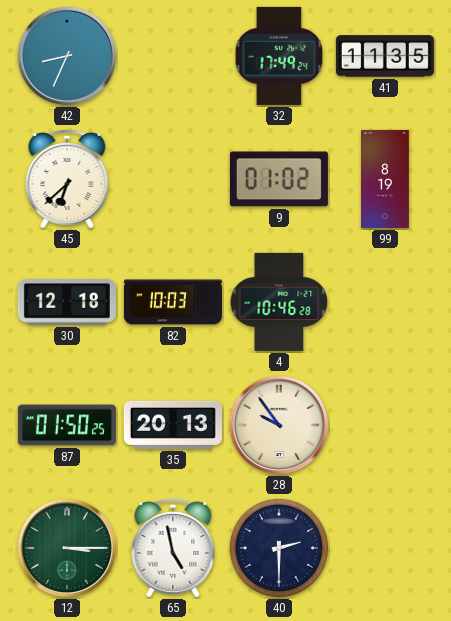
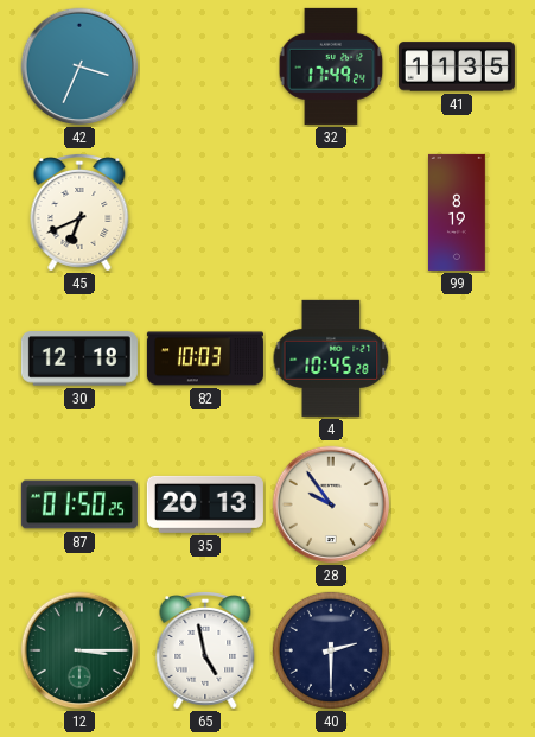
42: 8:34 -> 3:34 (79, 66)
45: 6:38 -> 6:41 (79, 214)
9: 01:02 -> none (279, 179)
4: 10:46 -> 10:45 (331, 358)
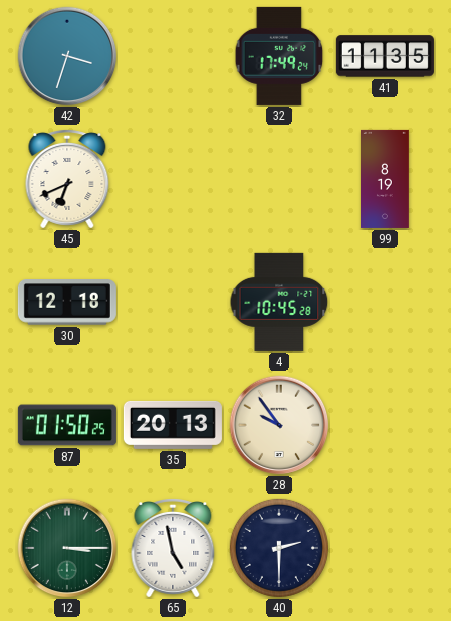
42: 3:34 -> 3:33 (67, 56)
82: 10:03 -> none (205, 358)
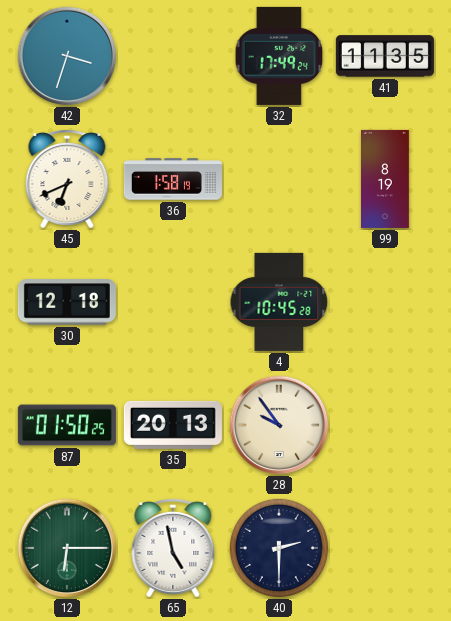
36: none -> 1:58 (173, 179)
12: 3:15 -> 6:15 (67, 548)
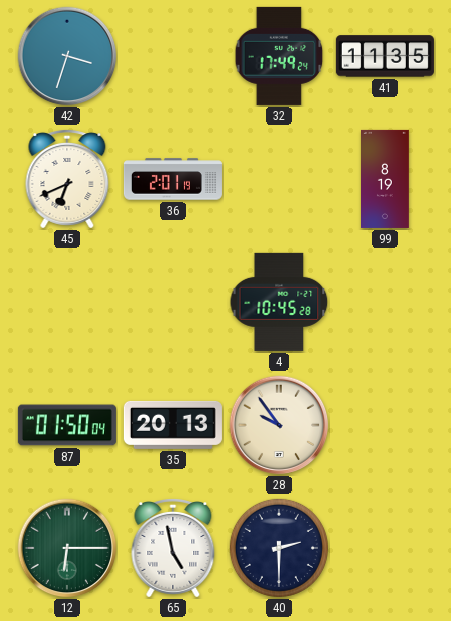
36: 1:58 -> 2:01 (173, 179)
30: 12:18 -> none (67, 302)
87: 01:50:25 -> 01:50:04 (67, 425)
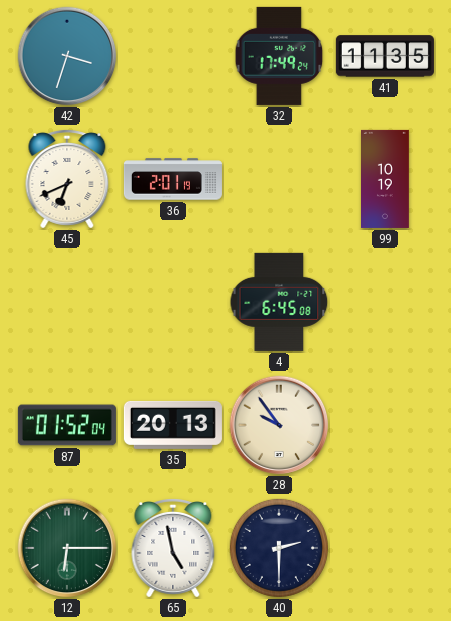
99: 8:19 -> 10:19 (386, 179)
4: 10:45 -> 6:45 (279, 302)
87: 01:50 -> 01:52 (67, 425)
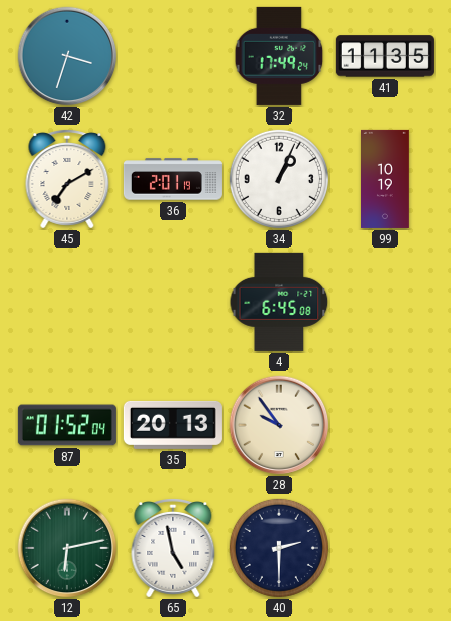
45: 6:41 -> 7:10 (67, 180)
34: none -> 1:04 (279, 179)
12: 6:15 -> 6:13 (67, 548)
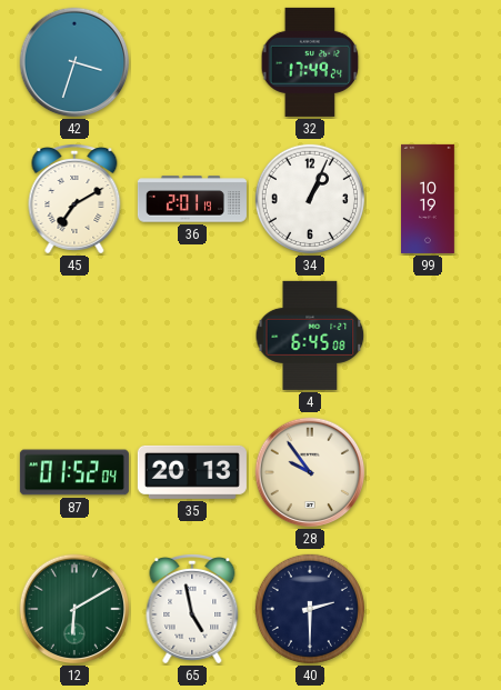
41: 11:35 -> none (385, 56)
12: 6:13 -> 6:10 (74, 609)
